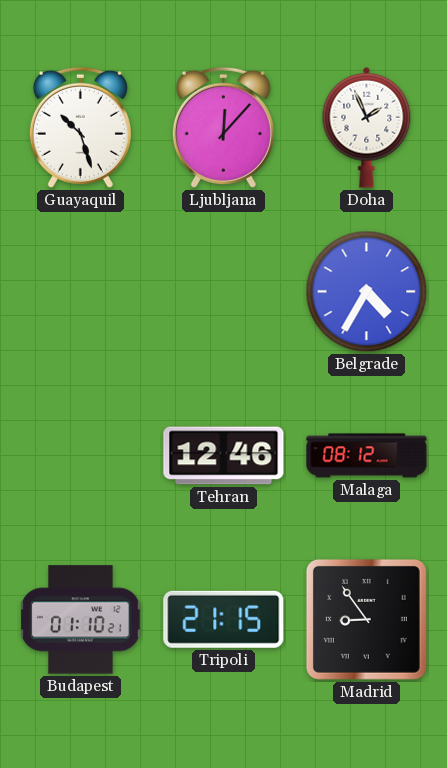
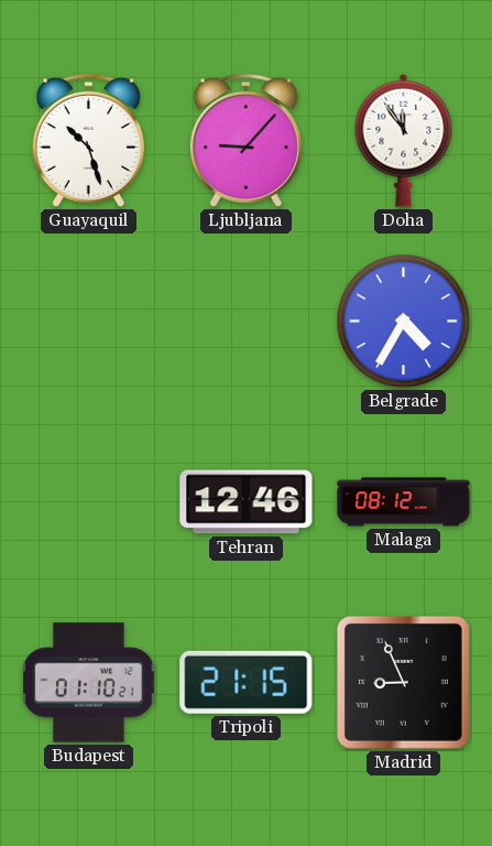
Ljubljana: 12:07 -> 9:07 (245, 140)
Doha: 1:56 -> 11:54 (404, 140)
Madrid: 8:54 -> 8:56 (403, 682)
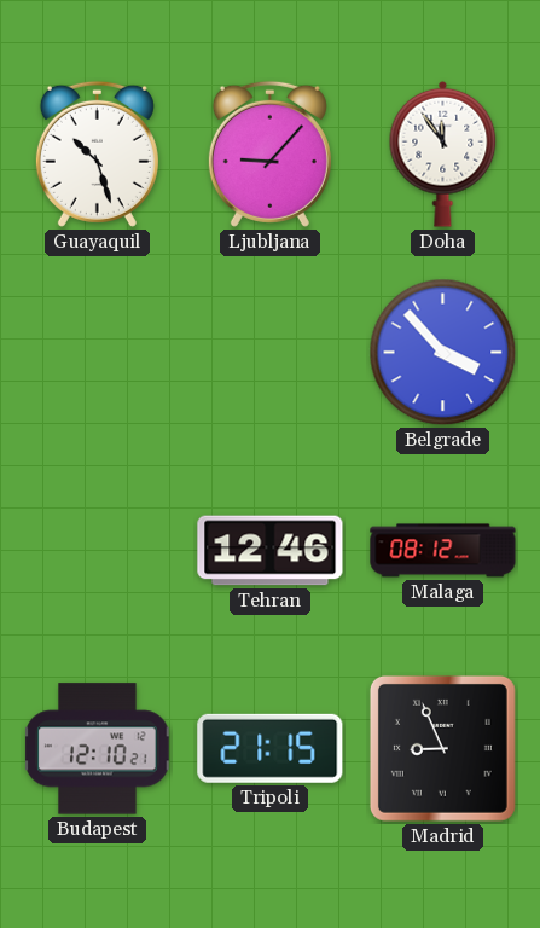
Belgrade: 4:35 -> 3:53 (443, 353)
Budapest: 01:10 -> 12:10 (98, 749)
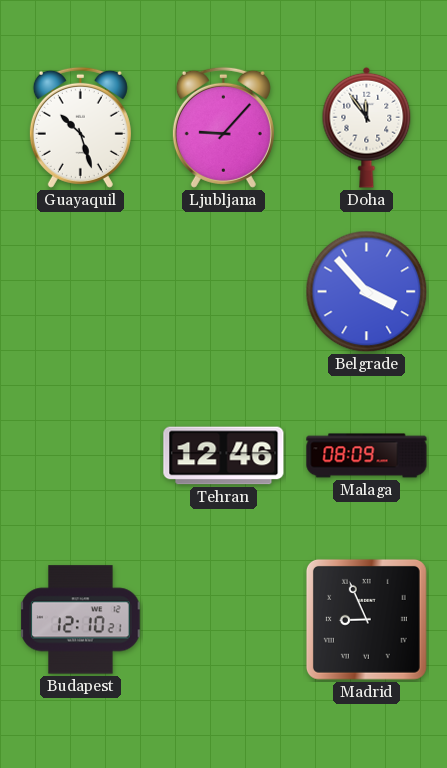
Malaga: 08:12 -> 08:09 (367, 456)
Tripoli: 21:15 -> none (271, 748)
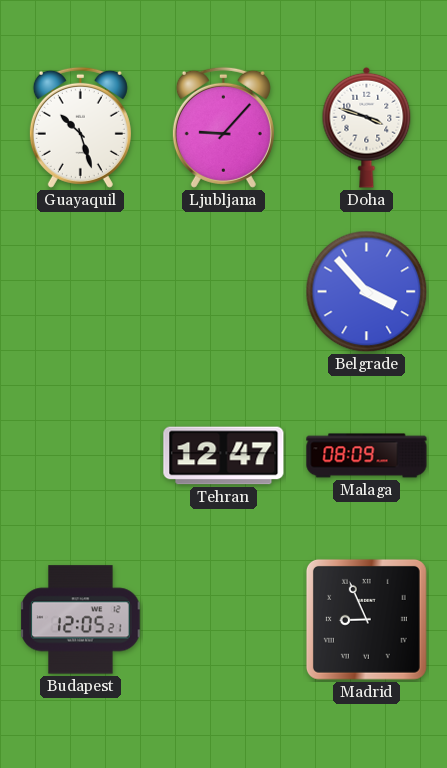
Doha: 11:54 -> 3:48 (367, 127)
Tehran: 12:46 -> 12:47 (224, 456)
Budapest: 12:10 -> 12:05 (81, 620)
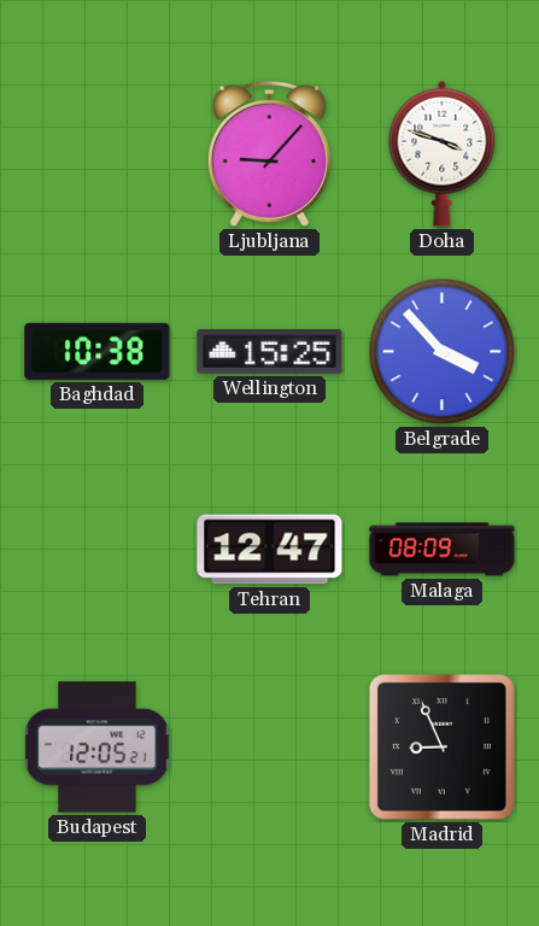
Guayaquil: 10:27 -> none (80, 127)
Baghdad: none -> 10:38 (98, 351)
Wellington: none -> 15:25 (270, 352)
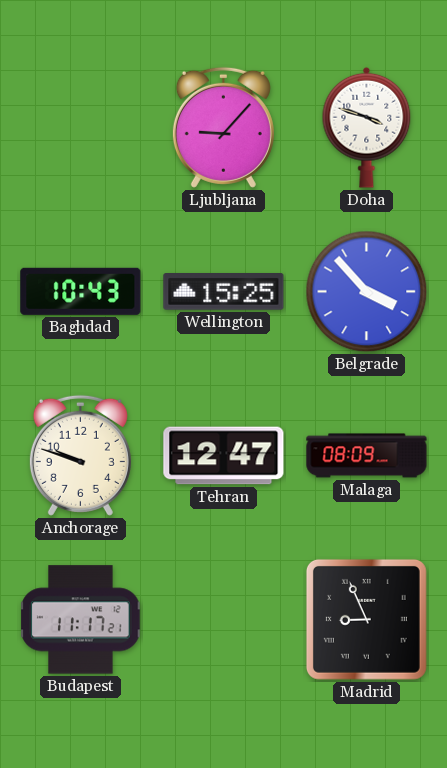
Baghdad: 10:38 -> 10:43 (81, 291)
Anchorage: none -> 9:48 (80, 455)
Budapest: 12:05 -> 11:17 (81, 620)
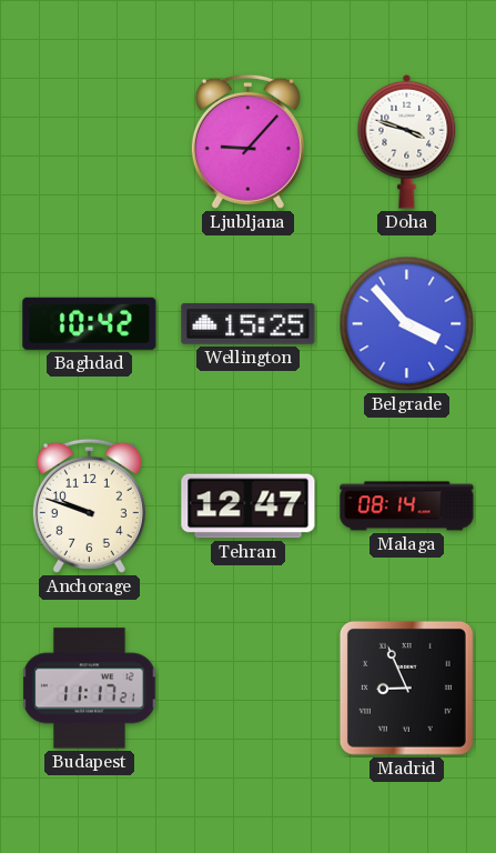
Baghdad: 10:43 -> 10:42 (90, 323)
Malaga: 08:09 -> 08:14 (407, 506)
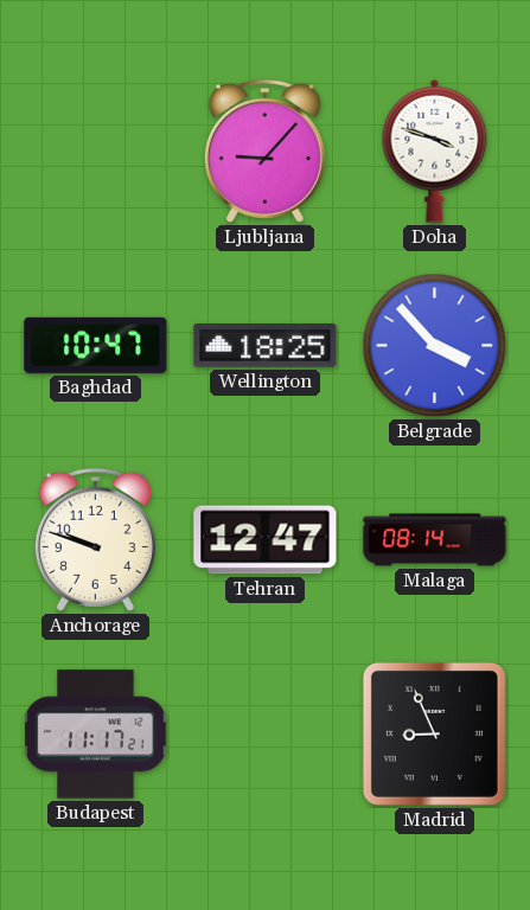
Baghdad: 10:42 -> 10:47 (96, 345)
Wellington: 15:25 -> 18:25 (266, 346)
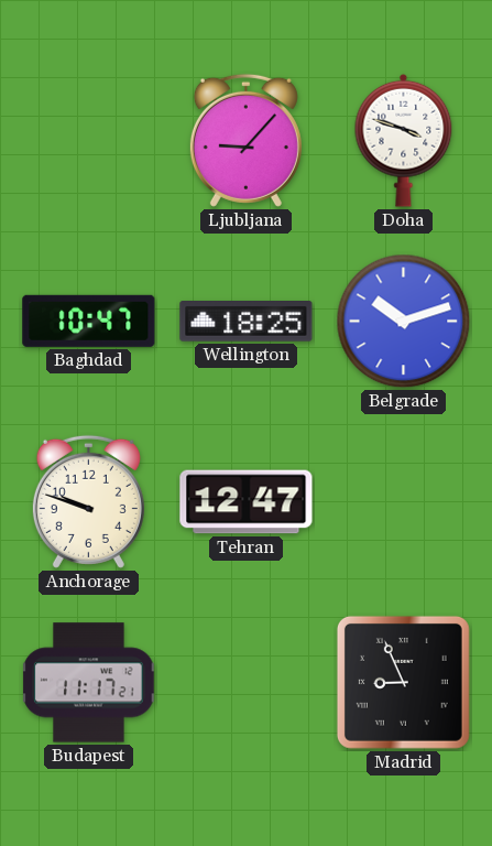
Belgrade: 3:53 -> 10:12 (404, 322)
Malaga: 08:14 -> none (435, 540)
